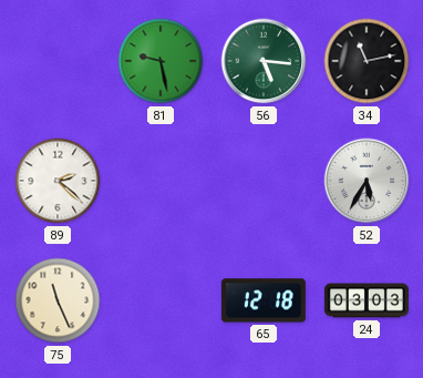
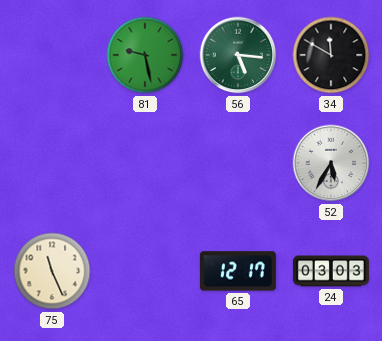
34: 11:13 -> 11:50 (331, 55)
89: 2:22 -> none (58, 181)
65: 12:18 -> 12:17 (238, 271)
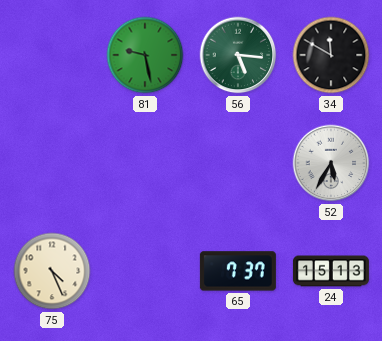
75: 11:26 -> 4:26 (52, 271)
65: 12:17 -> 7:37 (238, 271)
24: 03:03 -> 15:13 (331, 271)
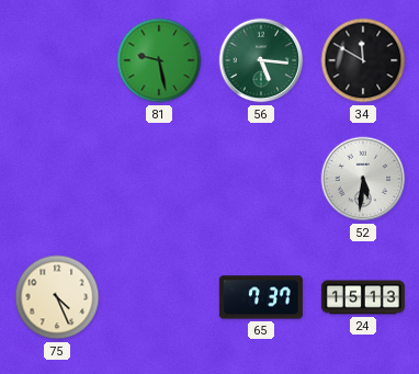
52: 5:35 -> 5:31 (363, 179)
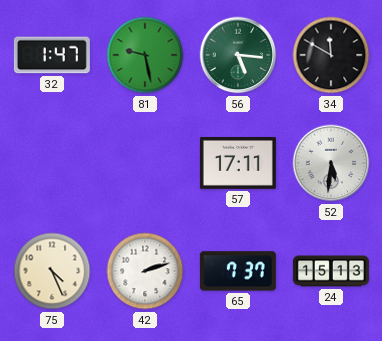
32: none -> 1:47 (52, 55)
57: none -> 17:11 (238, 163)
42: none -> 2:12 (145, 271)
